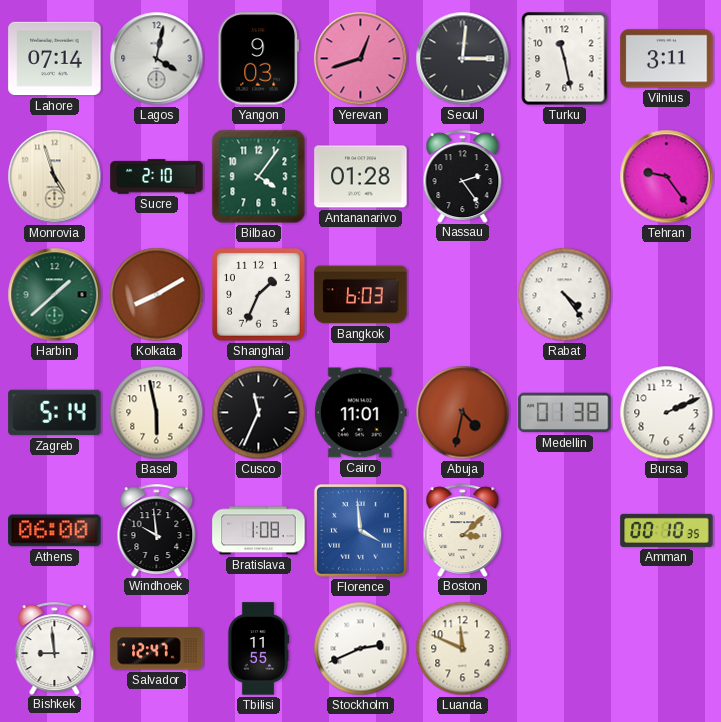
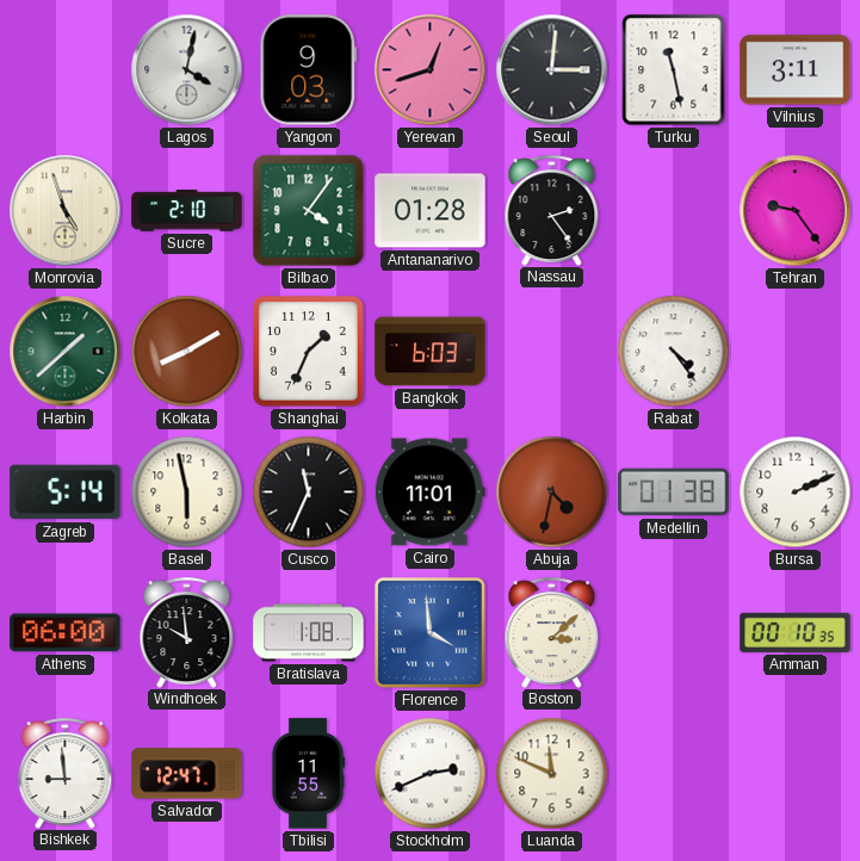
Lahore: 07:14 -> none (55, 59)
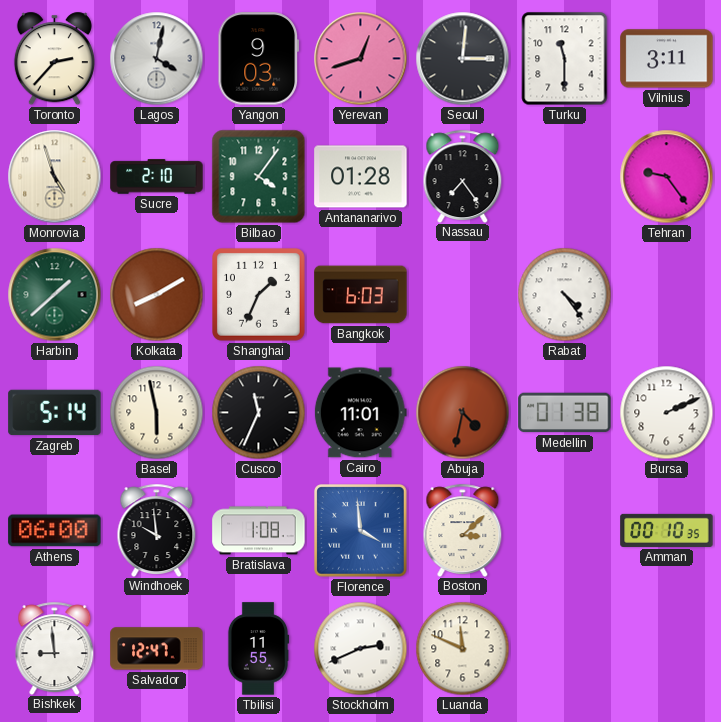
Toronto: none -> 2:37 (54, 59)
Turku: 11:28 -> 11:30 (565, 59)
Nassau: 2:24 -> 7:24 (463, 176)
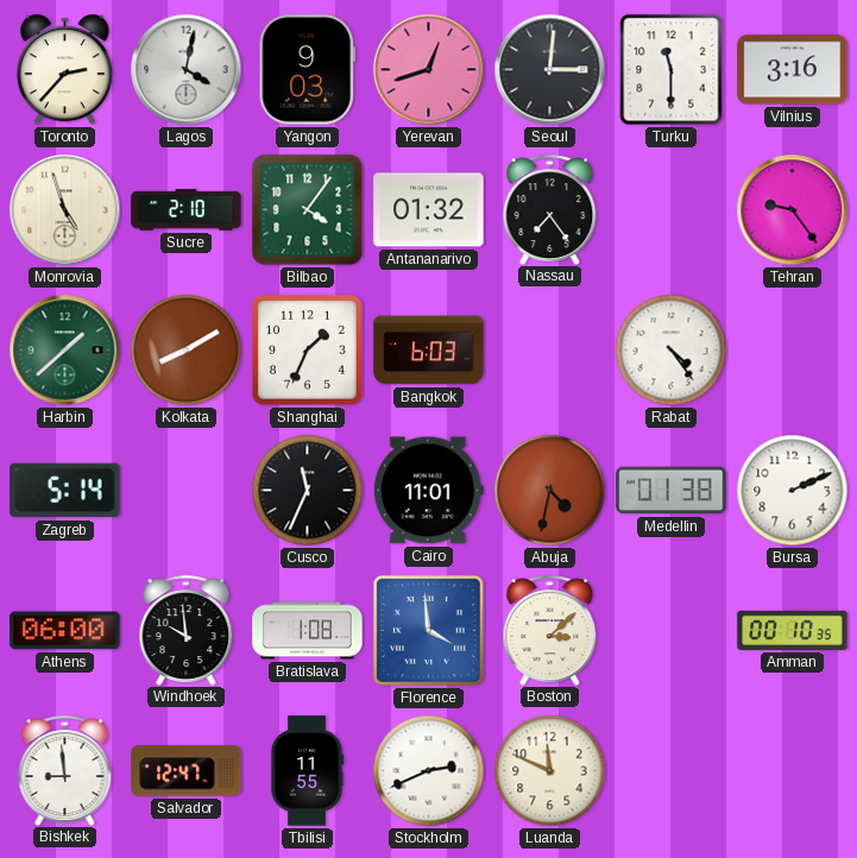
Vilnius: 3:11 -> 3:16 (793, 70)
Antananarivo: 01:28 -> 01:32 (429, 210)
Basel: 5:58 -> none (157, 413)
